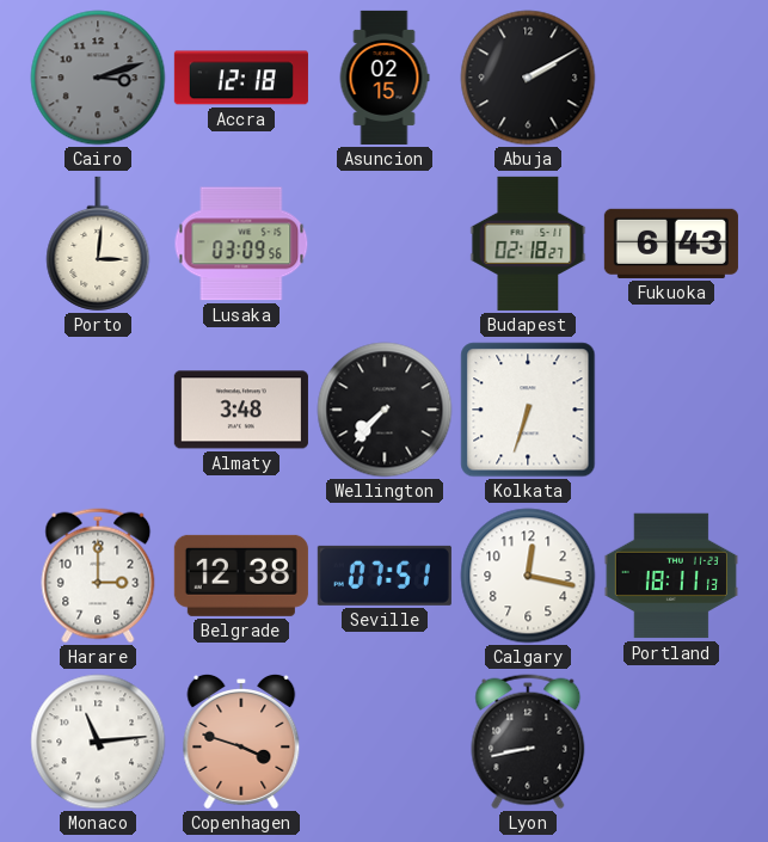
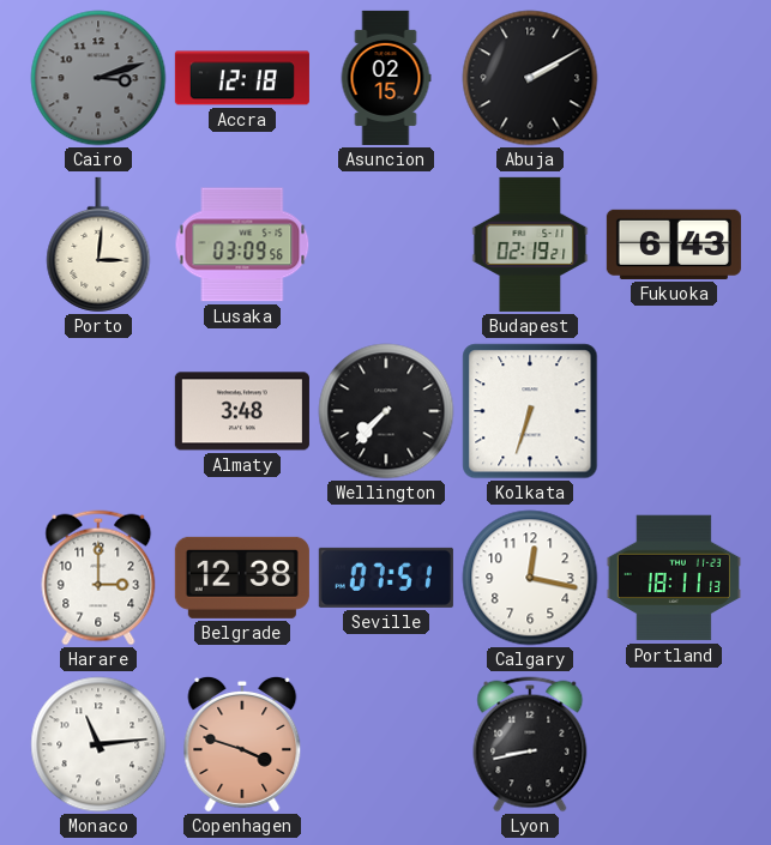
Budapest: 02:18 -> 02:19 (530, 245)
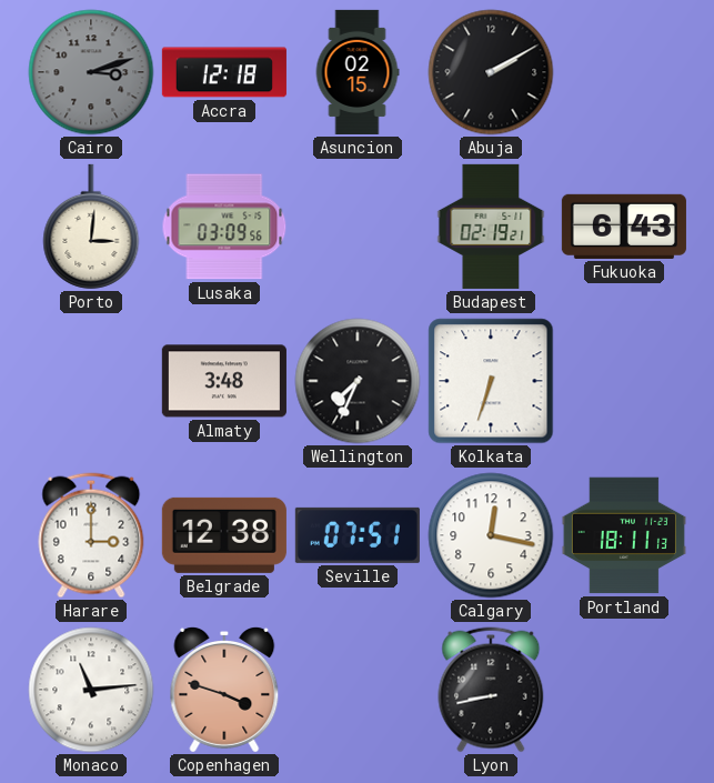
Wellington: 7:37 -> 7:34 (358, 381)
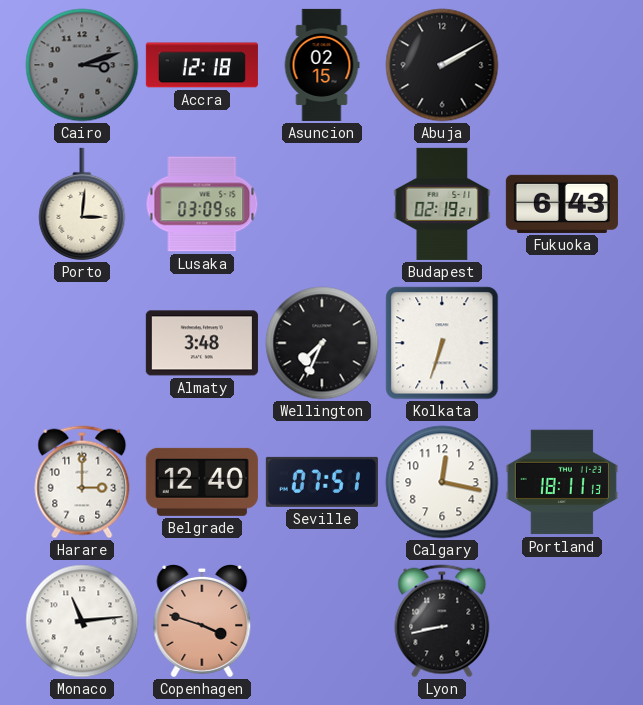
Belgrade: 12:38 -> 12:40 (202, 482)
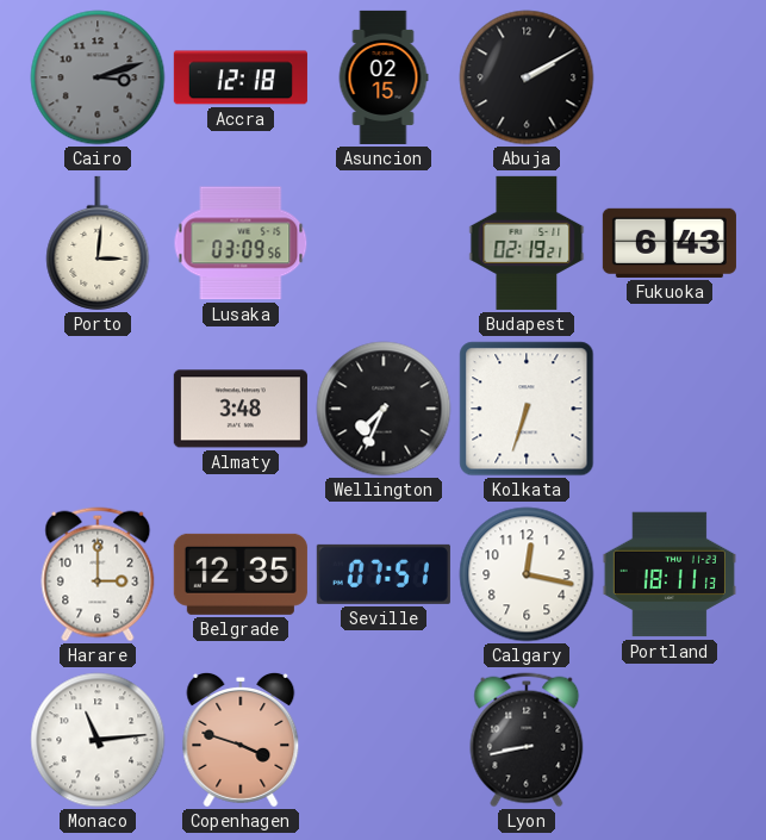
Belgrade: 12:40 -> 12:35 (241, 574)
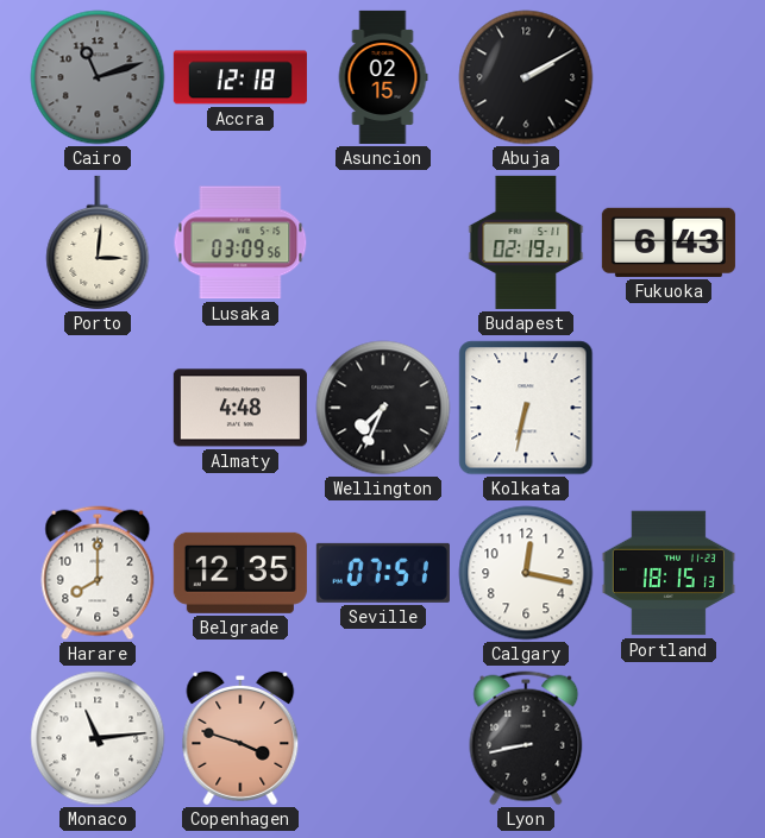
Cairo: 3:12 -> 11:12 (98, 77)
Almaty: 3:48 -> 4:48 (240, 408)
Kolkata: 6:33 -> 6:32 (526, 408)
Harare: 3:00 -> 8:00 (98, 573)
Portland: 18:11 -> 18:15 (669, 573)
